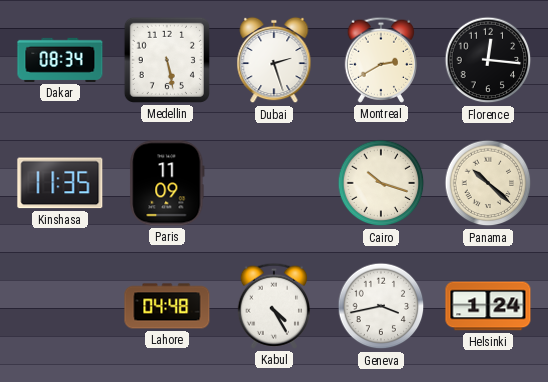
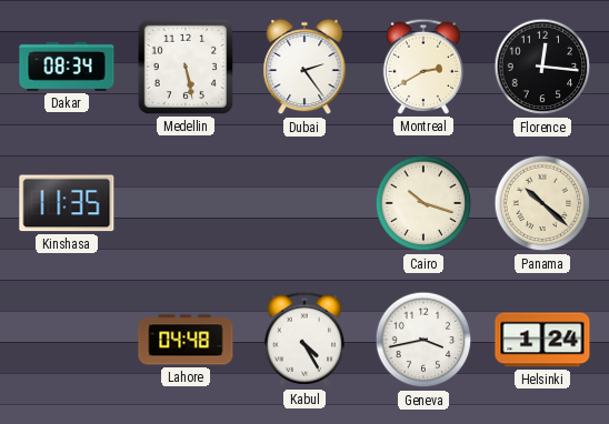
Dubai: 2:27 -> 2:24 (304, 67)
Paris: 11:09 -> none (167, 183)
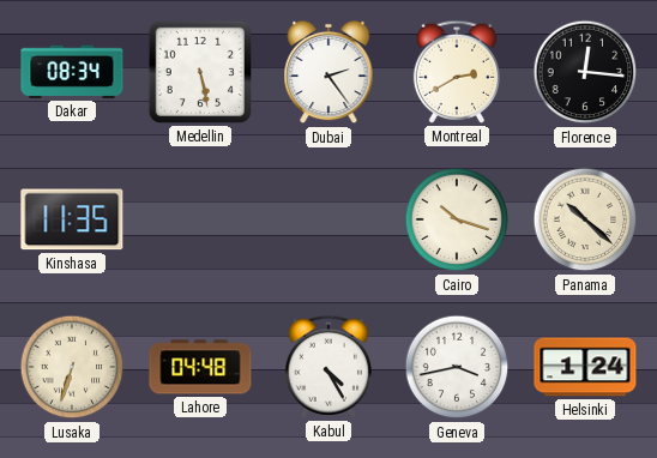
Lusaka: none -> 6:33 (72, 367)
